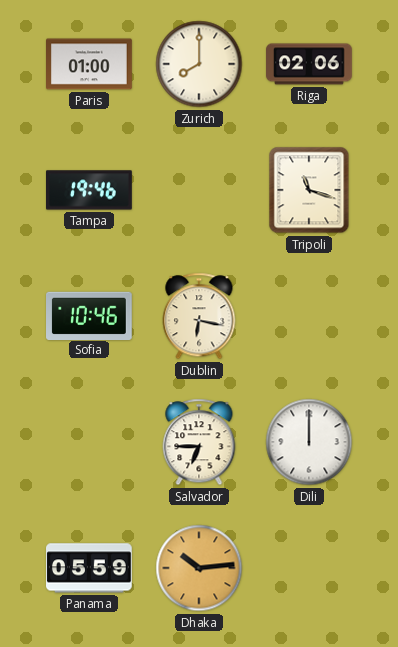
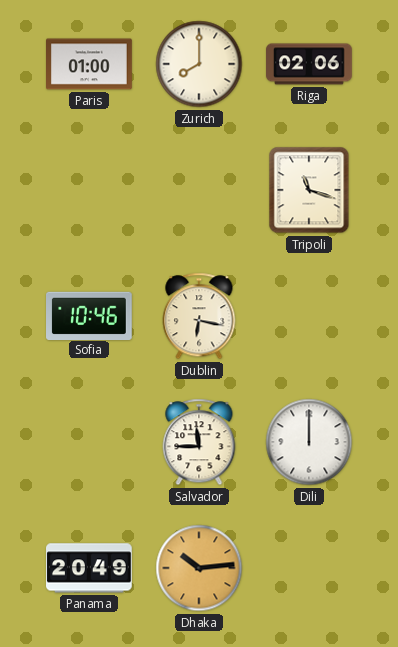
Tampa: 19:46 -> none (90, 190)
Salvador: 6:45 -> 11:45 (199, 442)
Panama: 05:59 -> 20:49 (90, 568)
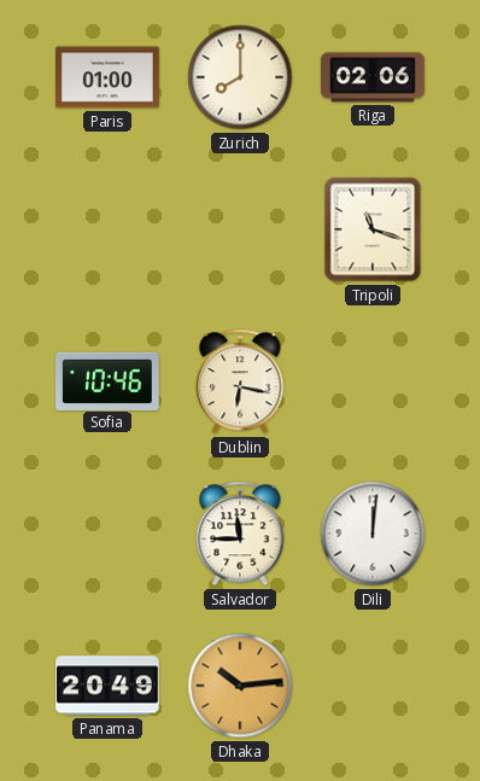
Dili: 12:00 -> 12:01 (373, 534)
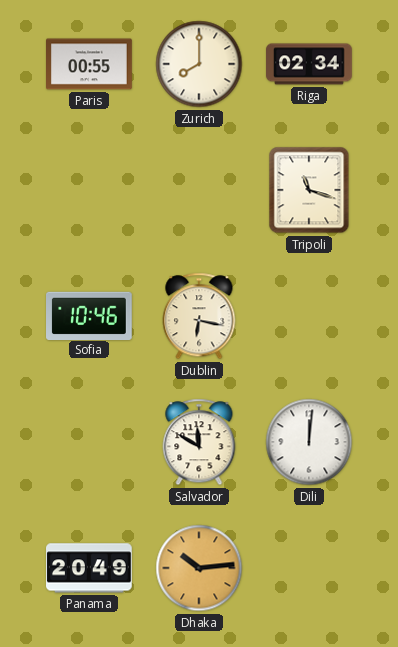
Paris: 01:00 -> 00:55 (90, 64)
Riga: 02:06 -> 02:34 (309, 64)
Salvador: 11:45 -> 11:50 (199, 442)
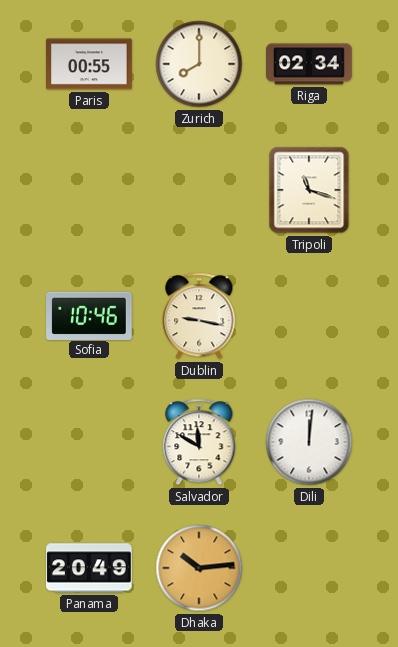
Dublin: 6:17 -> 9:17 (199, 316)
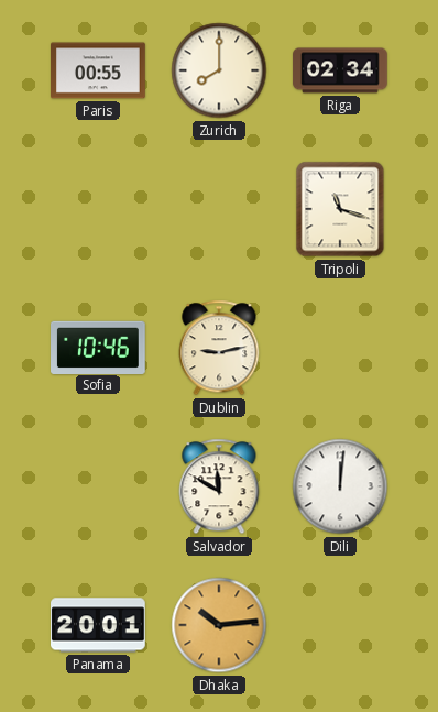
Dublin: 9:17 -> 9:13 (219, 348)
Panama: 20:49 -> 20:01 (99, 625)
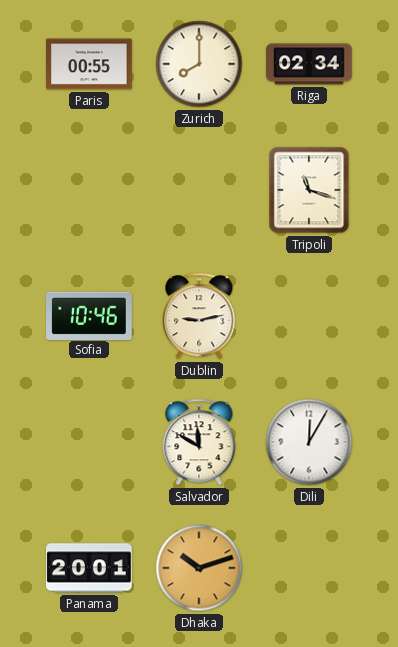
Dili: 12:01 -> 12:05 (309, 442)
Dhaka: 10:14 -> 10:12 (199, 568)
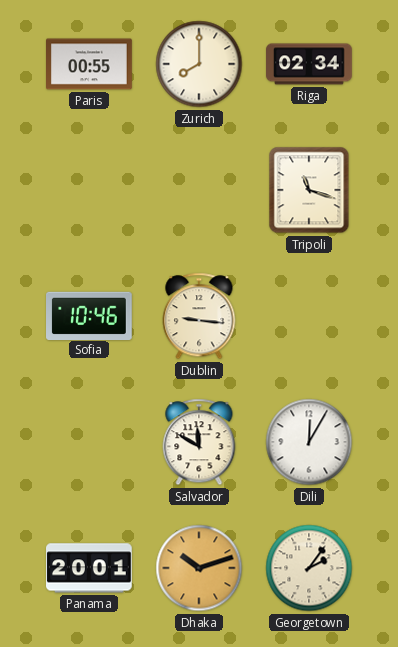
Dublin: 9:13 -> 9:16 (199, 316)
Georgetown: none -> 2:06 (309, 568)
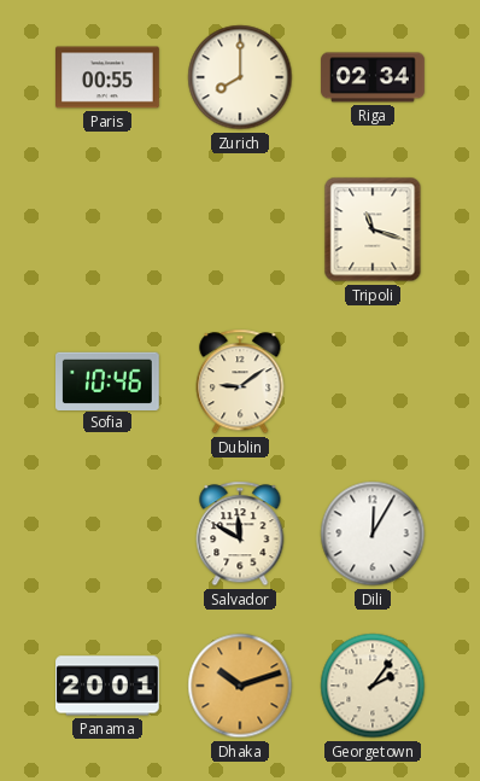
Dublin: 9:16 -> 9:09 (240, 381)
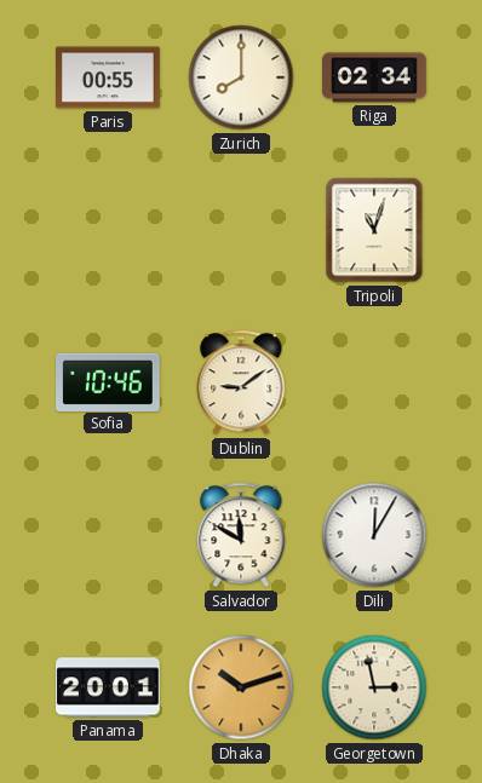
Tripoli: 11:18 -> 11:03 (374, 230)
Georgetown: 2:06 -> 2:58 (374, 687)
